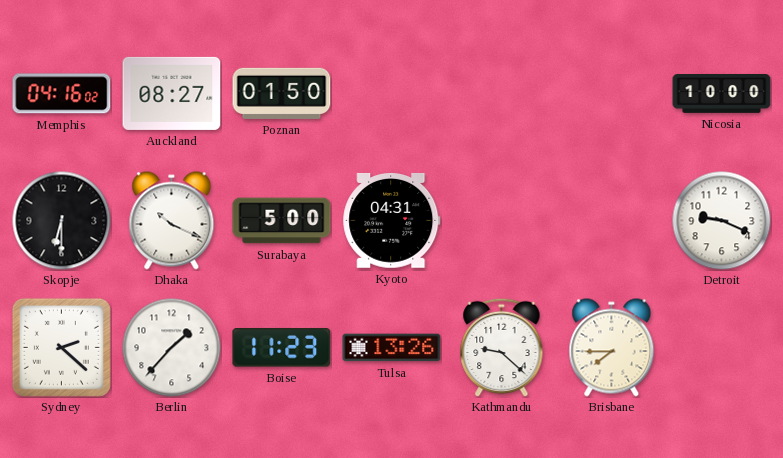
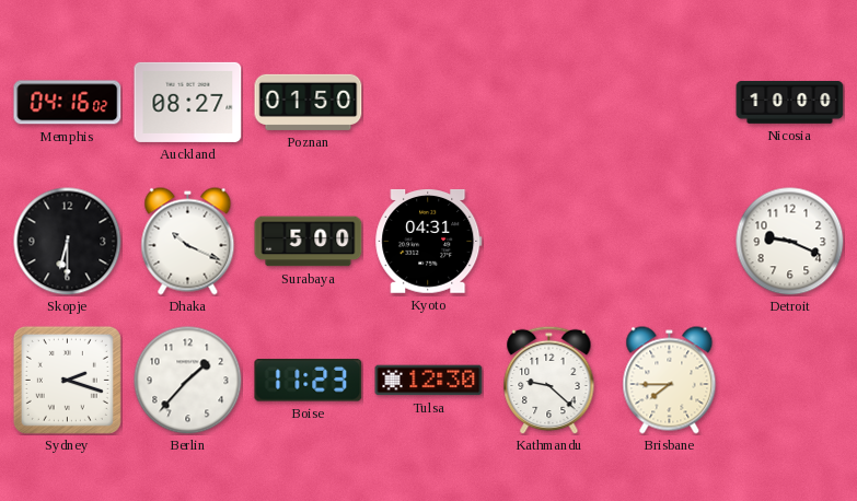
Sydney: 2:22 -> 2:18 (67, 380)
Tulsa: 13:26 -> 12:30 (429, 381)
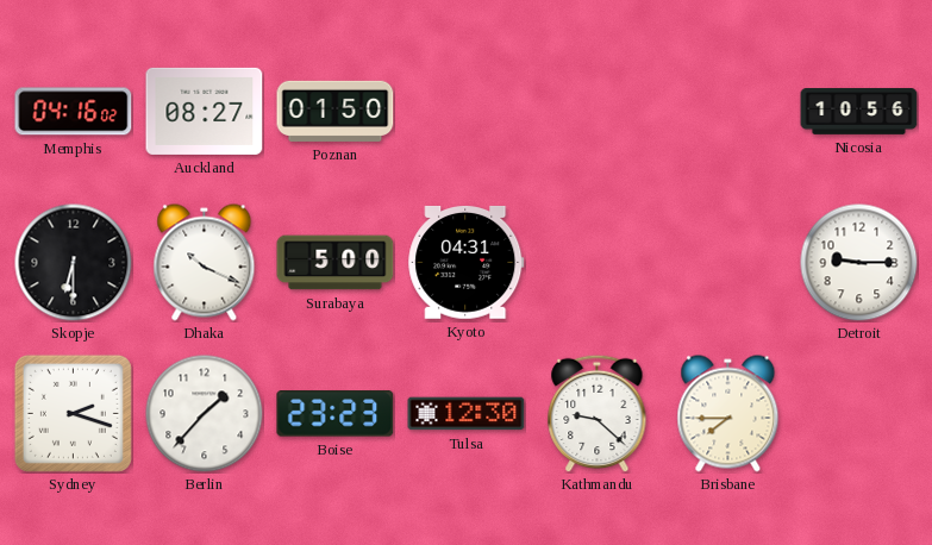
Nicosia: 10:00 -> 10:56 (859, 112)
Detroit: 9:19 -> 9:15 (859, 263)
Boise: 11:23 -> 23:23 (336, 414)
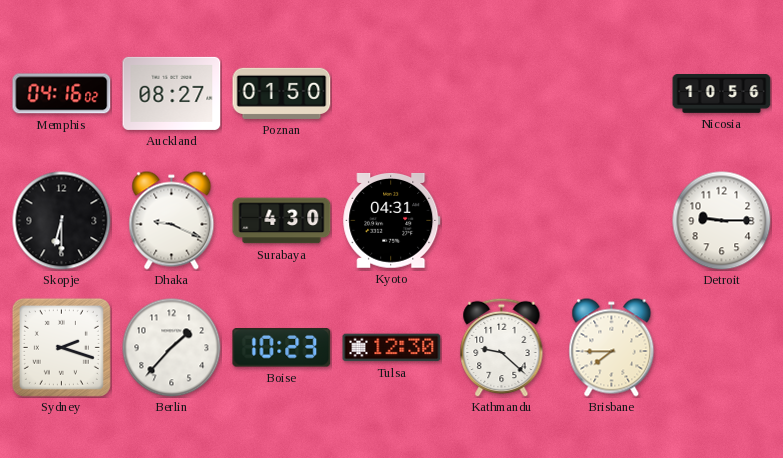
Dhaka: 10:19 -> 9:19 (172, 221)
Surabaya: 5:00 -> 4:30 (282, 221)
Boise: 23:23 -> 10:23 (282, 348)
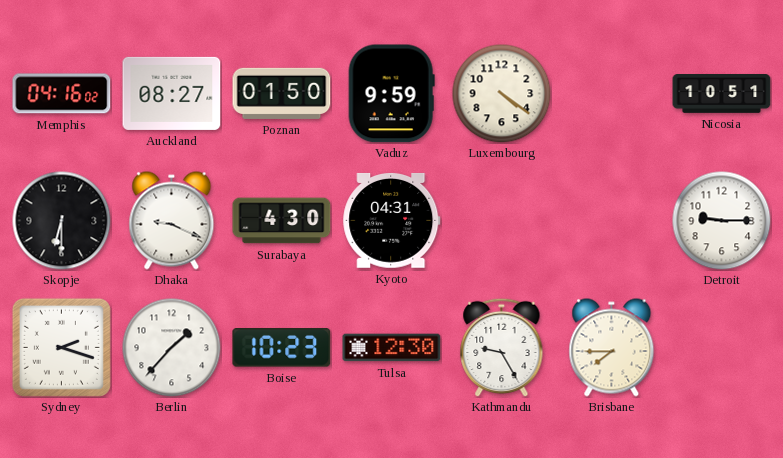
Vaduz: none -> 9:59 (391, 94)
Luxembourg: none -> 4:21 (502, 94)
Nicosia: 10:56 -> 10:51 (722, 94)
Kathmandu: 9:22 -> 9:25 (502, 347)
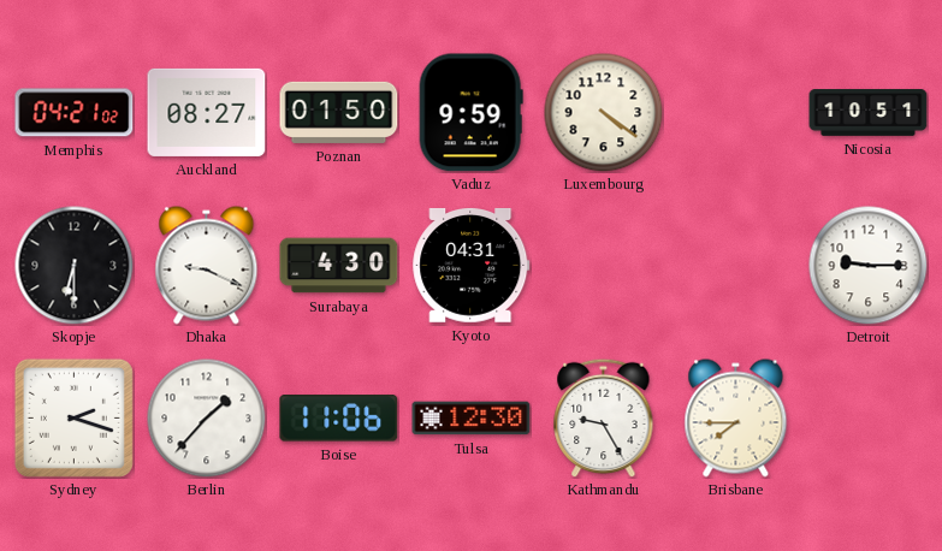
Memphis: 04:16 -> 04:21 (75, 113)
Boise: 10:23 -> 11:06 (339, 419)
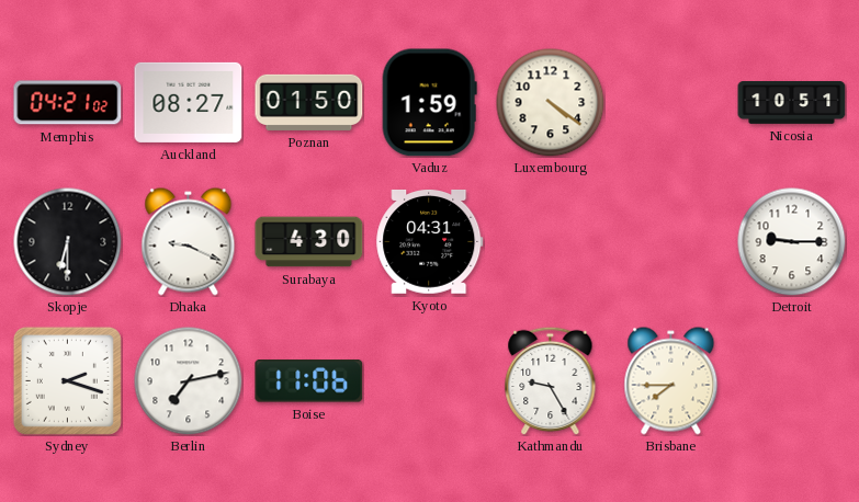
Vaduz: 9:59 -> 1:59 (429, 103)
Berlin: 1:37 -> 7:13 (189, 381)
Tulsa: 12:30 -> none (472, 419)
